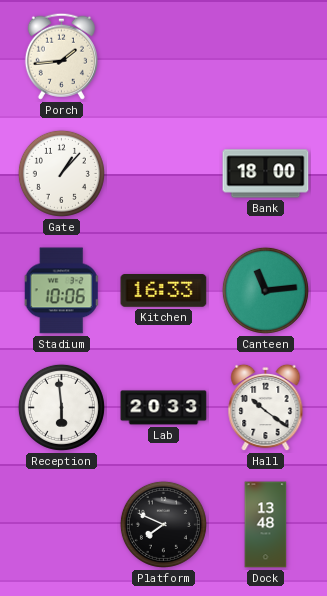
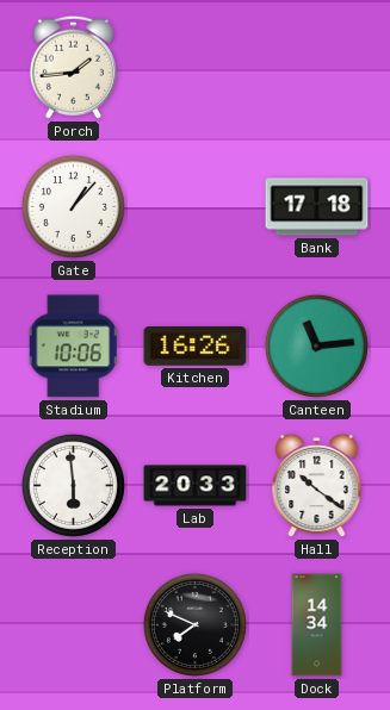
Bank: 18:00 -> 17:18 (317, 207)
Kitchen: 16:33 -> 16:26 (196, 347)
Dock: 13:48 -> 14:34 (317, 625)
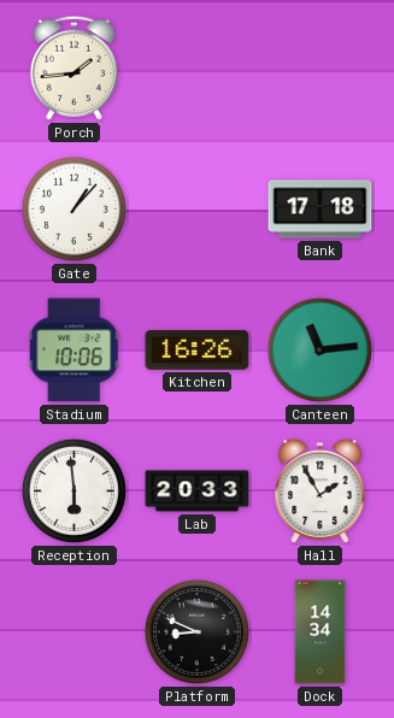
Hall: 10:21 -> 1:55 (321, 492)
Platform: 7:49 -> 8:49 (196, 631)
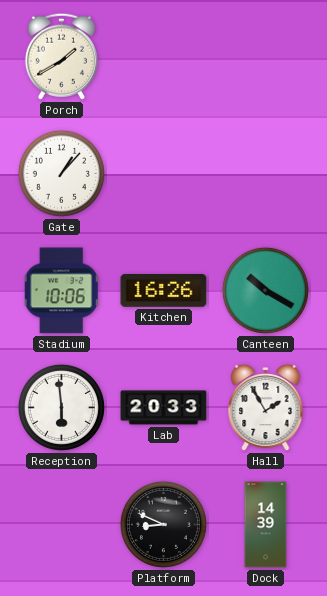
Porch: 1:44 -> 1:40 (61, 56)
Bank: 17:18 -> none (321, 210)
Canteen: 11:14 -> 10:20 (265, 290)
Dock: 14:34 -> 14:39 (266, 525)
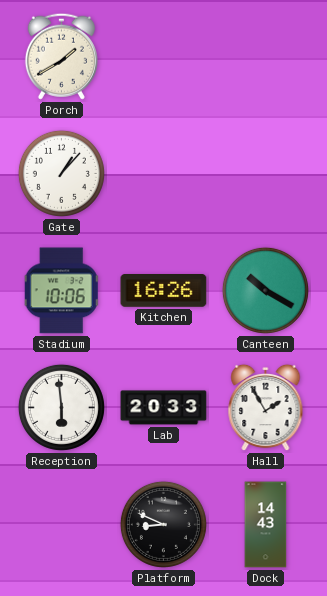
Dock: 14:39 -> 14:43 (266, 525)
